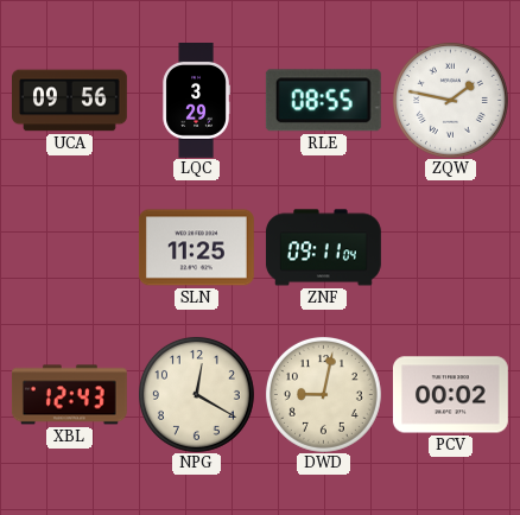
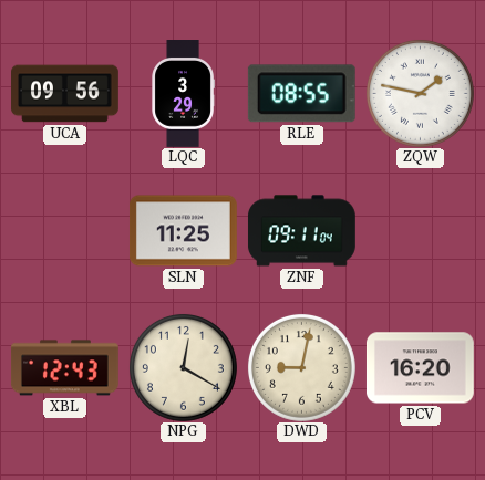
PCV: 00:02 -> 16:20 (420, 368)
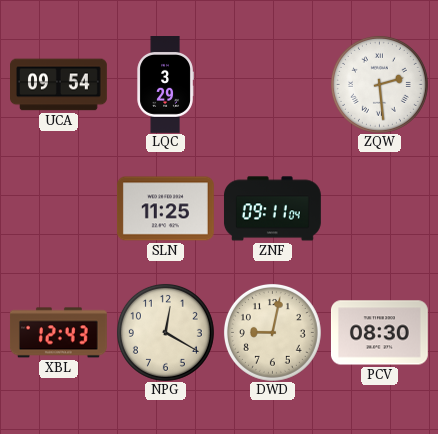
UCA: 09:56 -> 09:54 (59, 85)
RLE: 08:55 -> none (301, 94)
ZQW: 1:47 -> 2:29 (379, 84)
PCV: 16:20 -> 08:30 (379, 333)
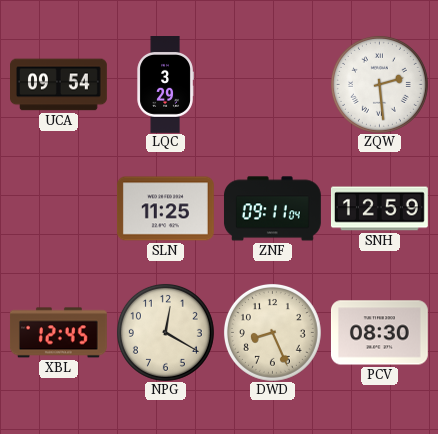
SNH: none -> 12:59 (379, 209)
XBL: 12:43 -> 12:45 (58, 333)
DWD: 9:02 -> 8:26 (272, 332)
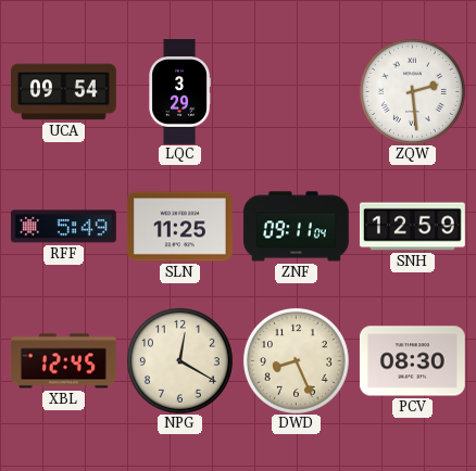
RFF: none -> 5:49 (63, 227)
